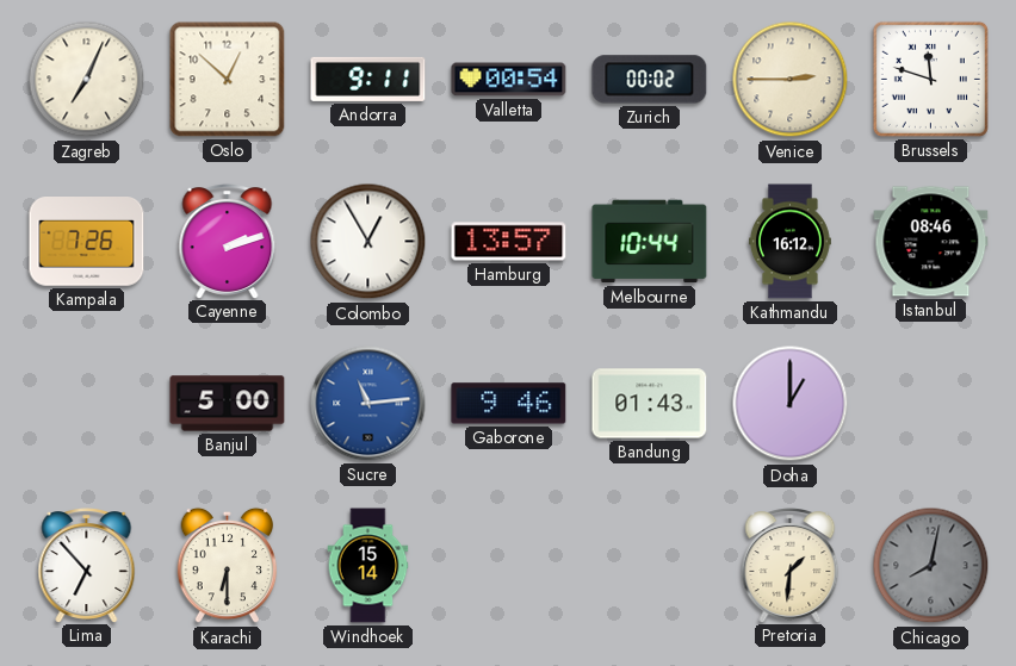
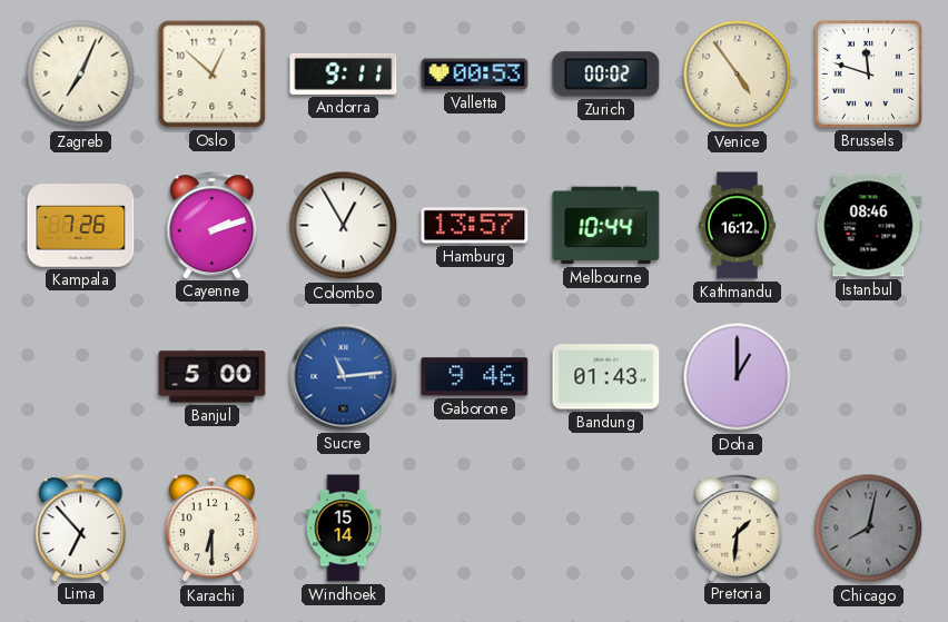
Valletta: 00:54 -> 00:53 (475, 75)
Venice: 2:45 -> 4:54 (738, 75)
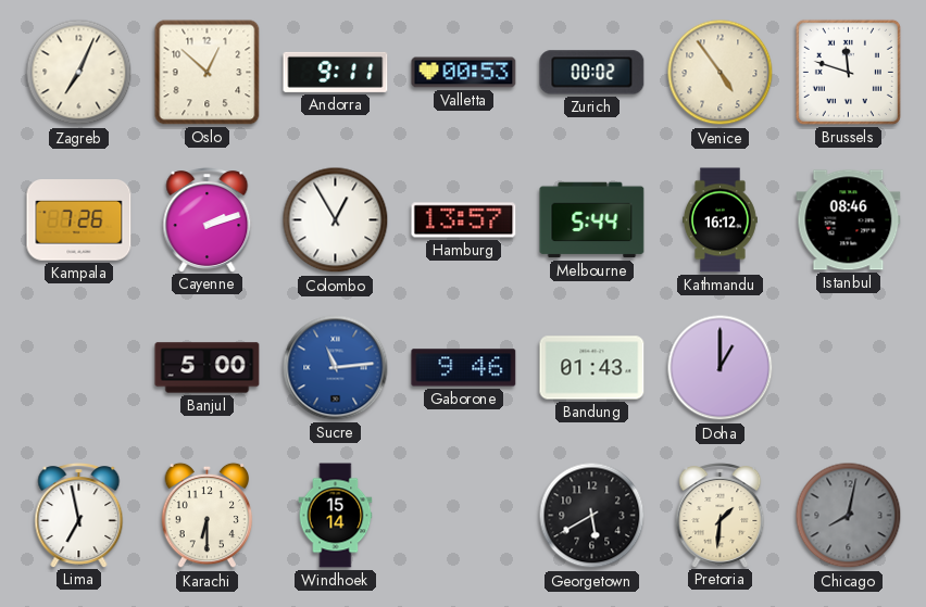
Melbourne: 10:44 -> 5:44 (592, 220)
Lima: 6:53 -> 6:58 (79, 516)
Georgetown: none -> 5:40 (592, 516)
